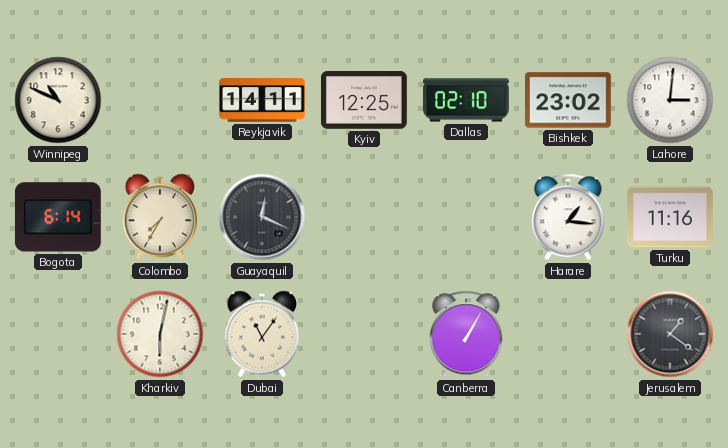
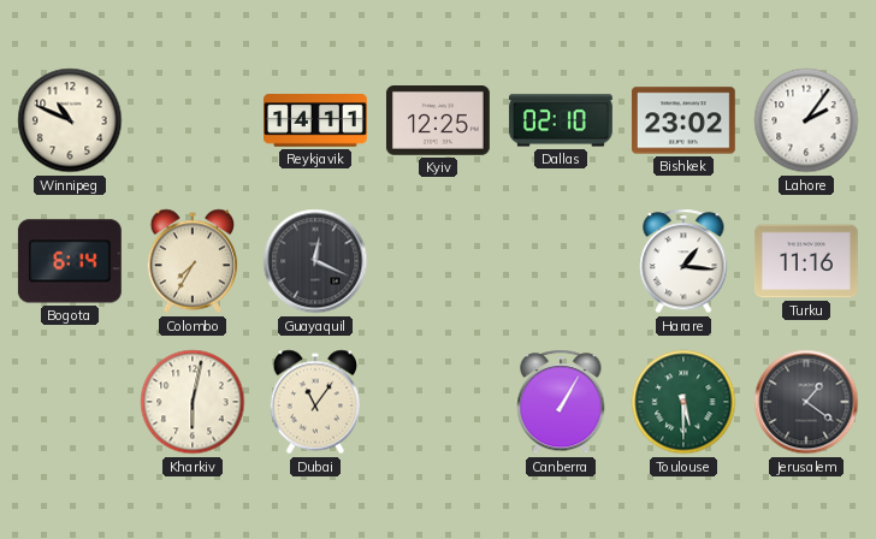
Lahore: 3:01 -> 2:06 (806, 120)
Toulouse: none -> 5:30 (683, 402)
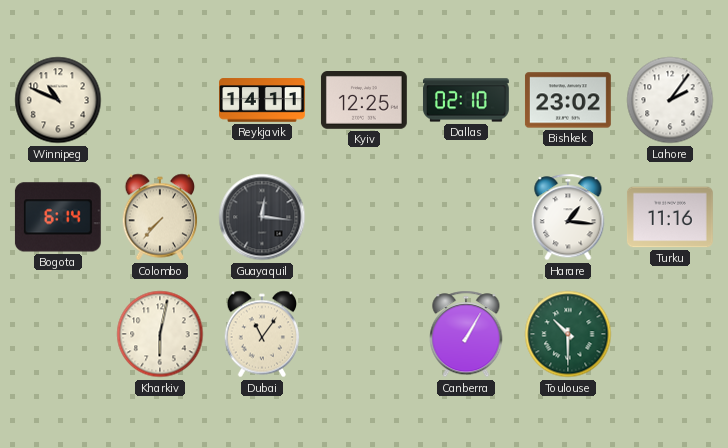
Colombo: 7:35 -> 7:37 (160, 217)
Guayaquil: 12:19 -> 12:16 (262, 217)
Toulouse: 5:30 -> 10:30 (568, 334)
Jerusalem: 1:21 -> none (806, 402)
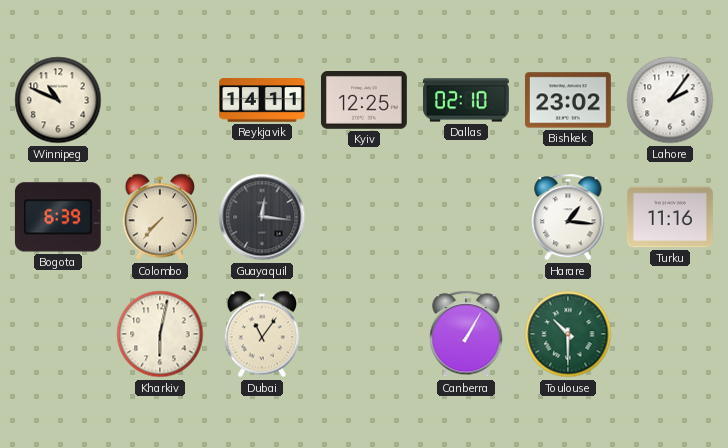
Bogota: 6:14 -> 6:39 (58, 217)
